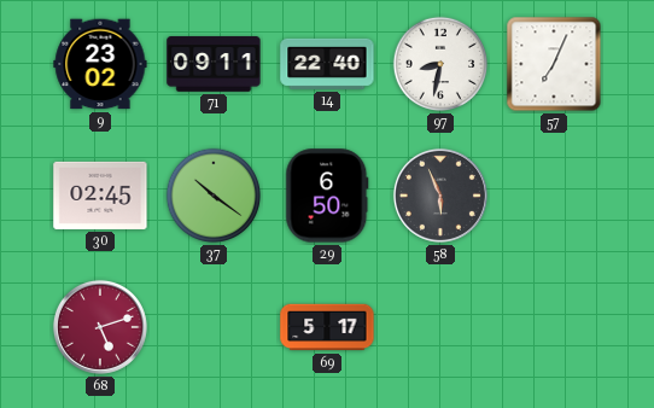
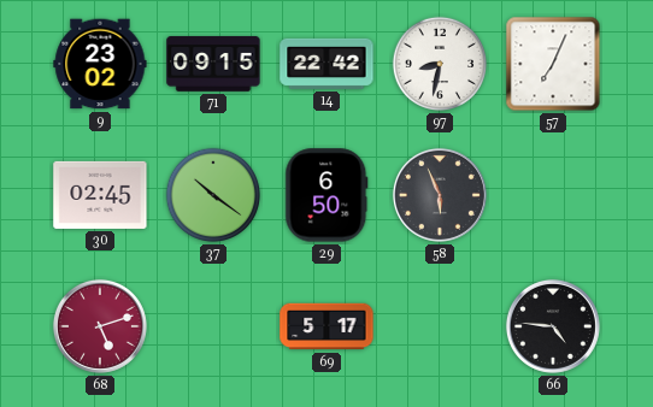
71: 09:11 -> 09:15 (213, 64)
14: 22:40 -> 22:42 (326, 64)
66: none -> 4:46 (553, 326)
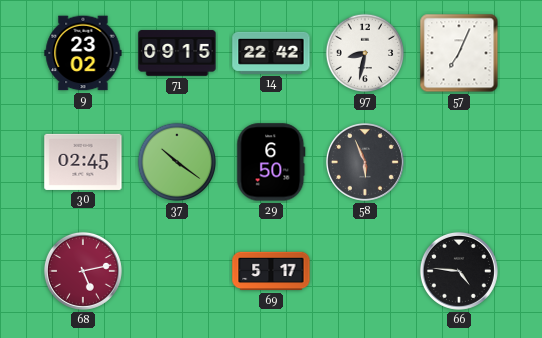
68: 5:12 -> 5:13 (83, 271)
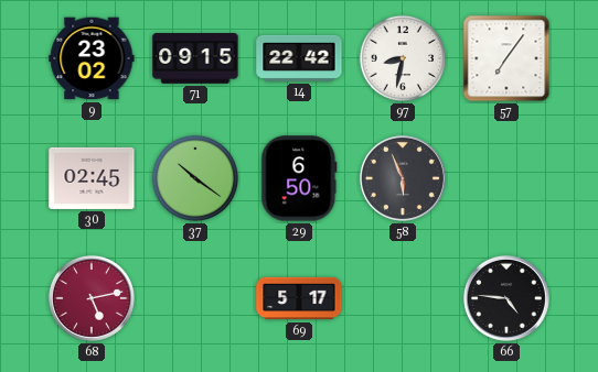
57: 7:04 -> 7:06 (506, 58)
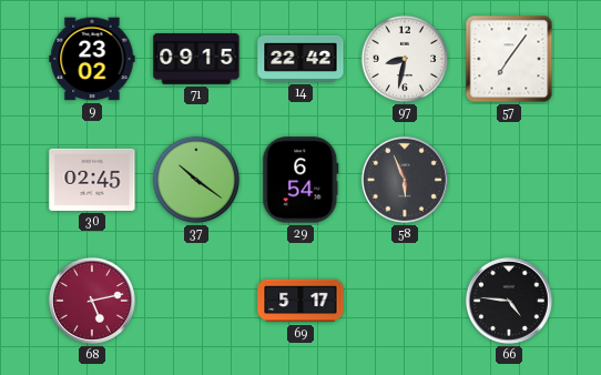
29: 6:50 -> 6:54 (300, 180)
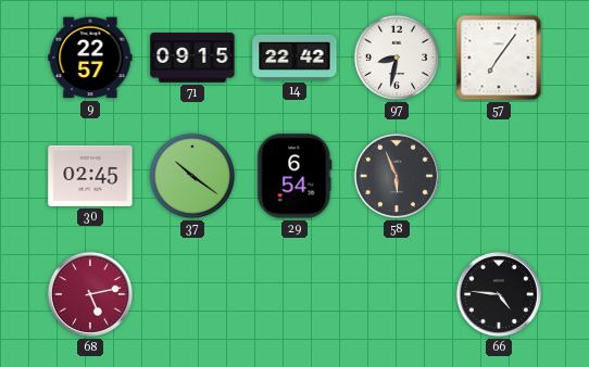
9: 23:02 -> 22:57 (90, 58)
69: 5:17 -> none (300, 301)
